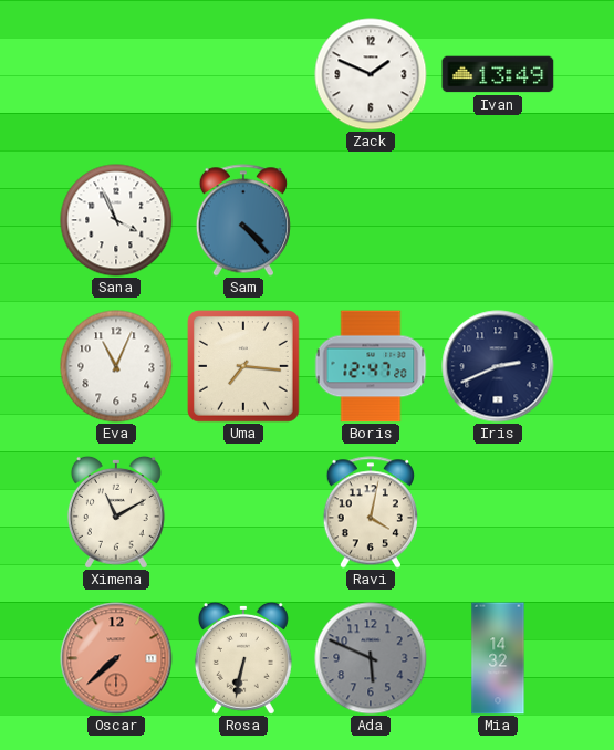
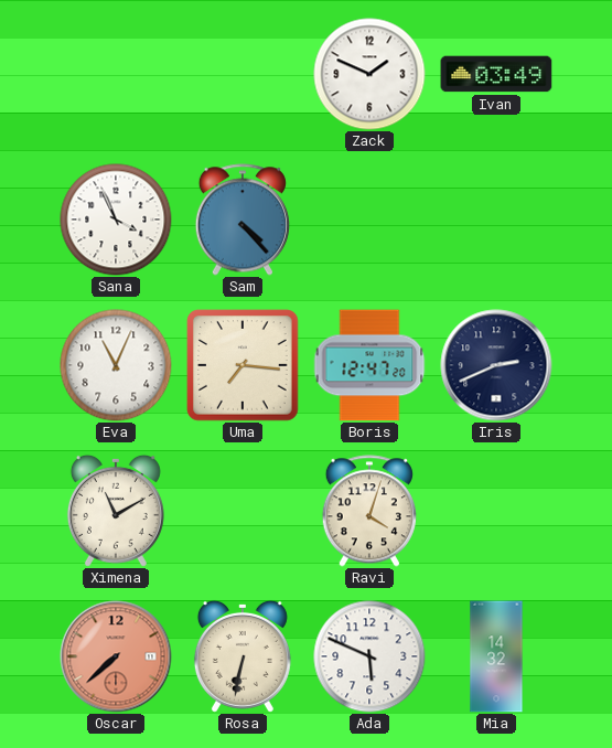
Ivan: 13:49 -> 03:49 (496, 74)
Ravi: 4:02 -> 4:03 (369, 511)
Ada dial: grey -> white (369, 656)
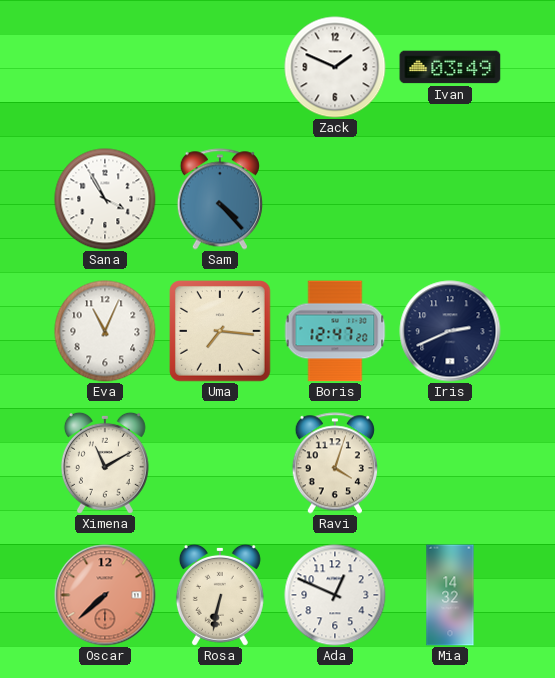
Sana: 3:56 -> 3:55 (105, 199)
Ada: 5:49 -> 12:49 (335, 595)
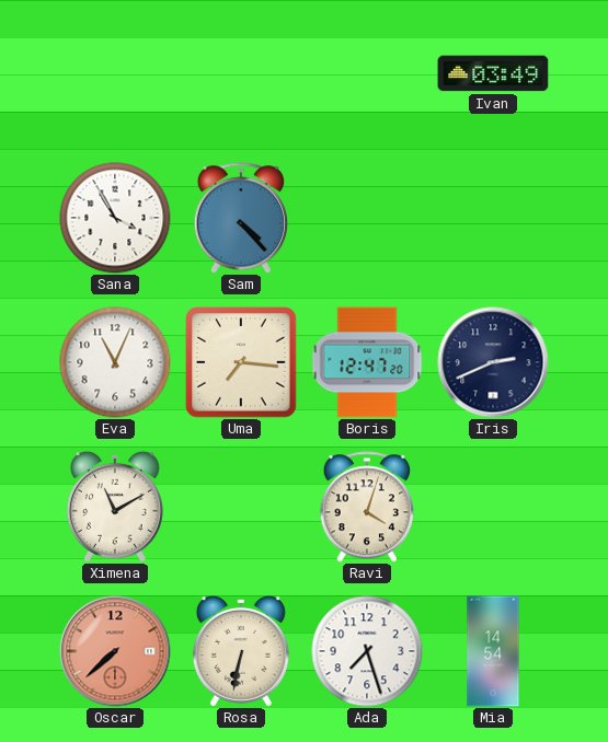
Zack: 1:49 -> none (335, 67)
Ada: 12:49 -> 7:27 (367, 651)
Mia: 14:32 -> 14:54 (493, 651)
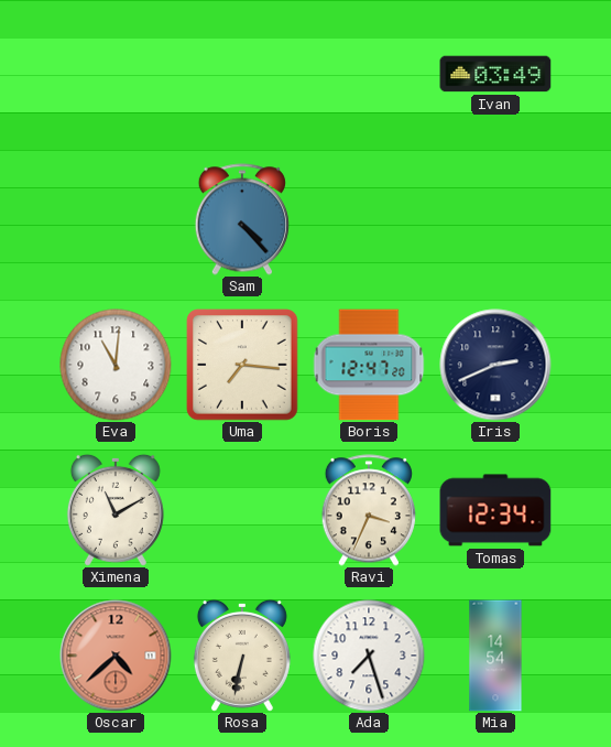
Sana: 3:55 -> none (115, 218)
Eva: 11:04 -> 11:01 (116, 365)
Ravi: 4:03 -> 3:34 (369, 510)
Tomas: none -> 12:34 (495, 510)
Oscar: 7:38 -> 4:38 (116, 656)
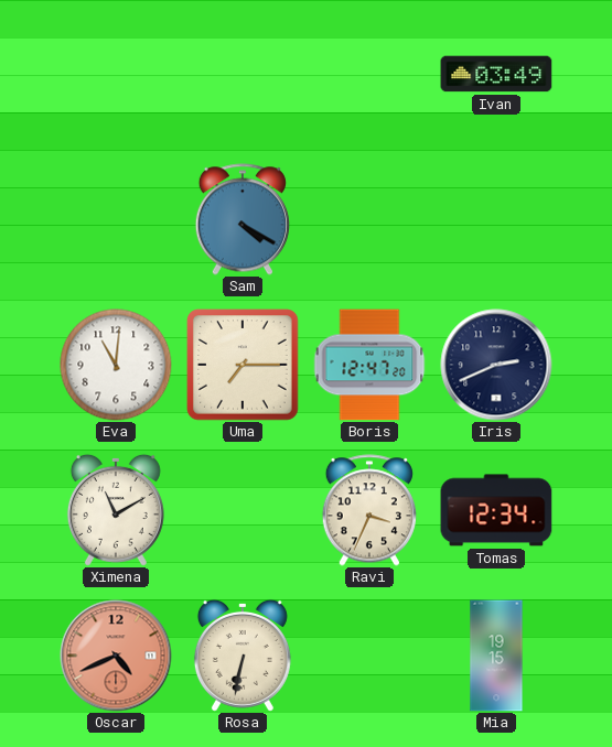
Sam: 4:23 -> 4:20 (243, 219)
Uma: 7:16 -> 7:15 (243, 365)
Oscar: 4:38 -> 4:41 (116, 656)
Ada: 7:27 -> none (369, 656)
Mia: 14:54 -> 19:15 (496, 656)
